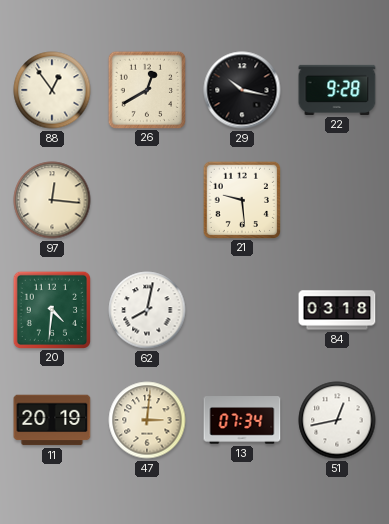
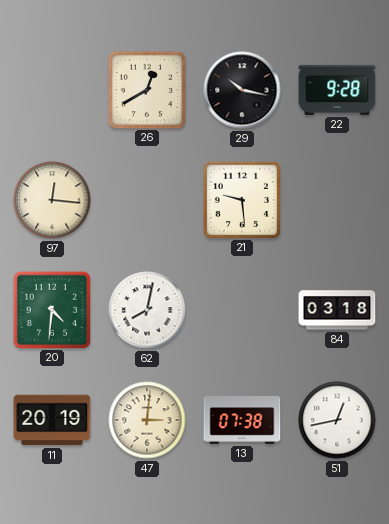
88: 12:54 -> none (52, 90)
13: 07:34 -> 07:38 (242, 420)
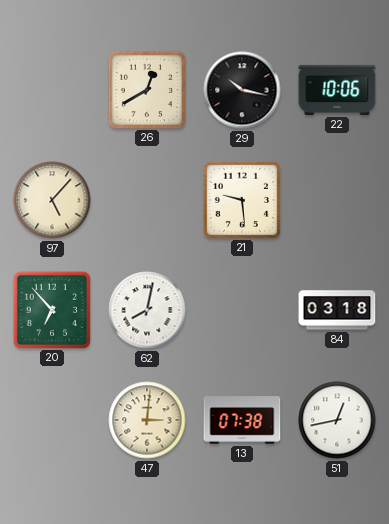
22: 9:28 -> 10:06 (337, 90)
97: 12:16 -> 5:07 (52, 200)
20: 4:31 -> 6:53 (51, 309)
11: 20:19 -> none (52, 420)
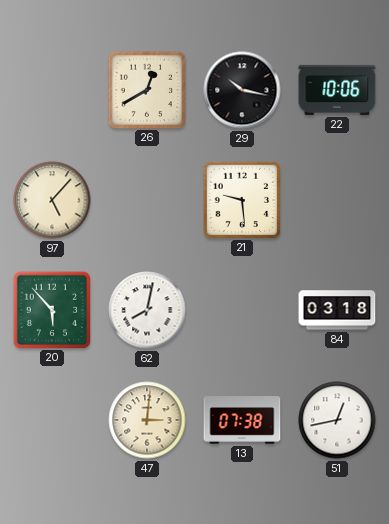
20: 6:53 -> 5:53 (51, 309)
